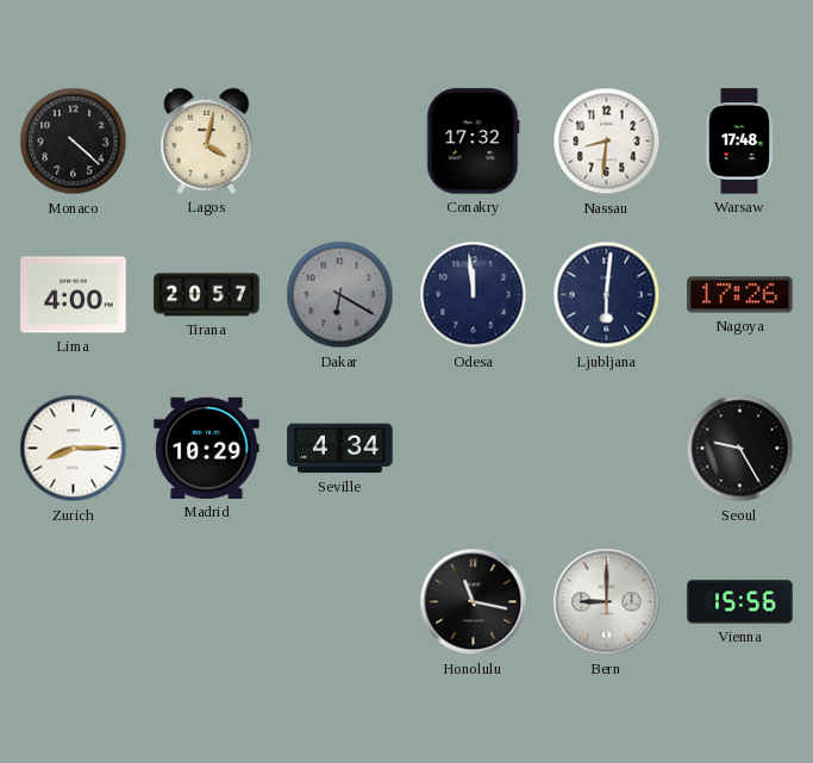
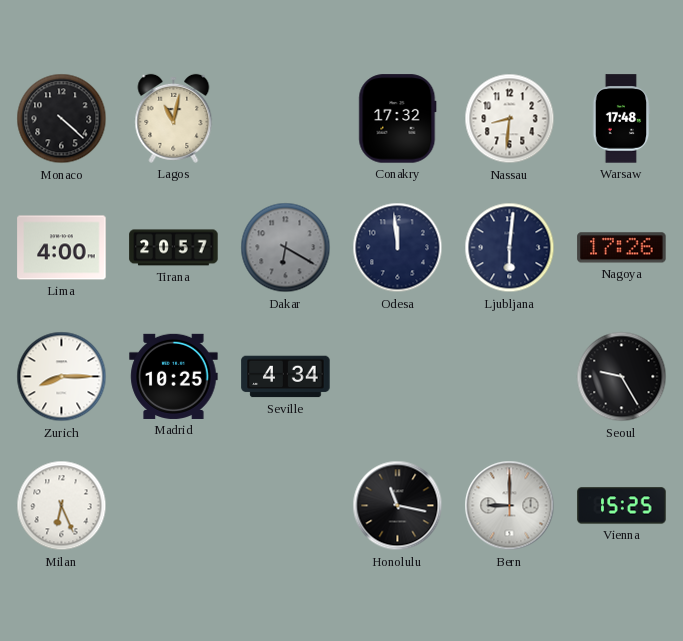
Lagos: 4:02 -> 11:02 (174, 118)
Madrid: 10:29 -> 10:25 (174, 376)
Milan: none -> 6:26 (62, 506)
Vienna: 15:56 -> 15:25 (622, 506)
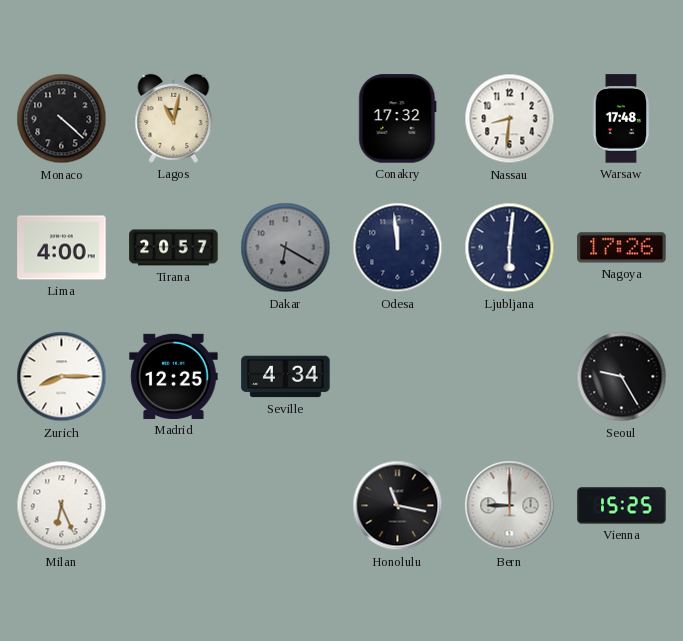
Madrid: 10:25 -> 12:25 (174, 376)
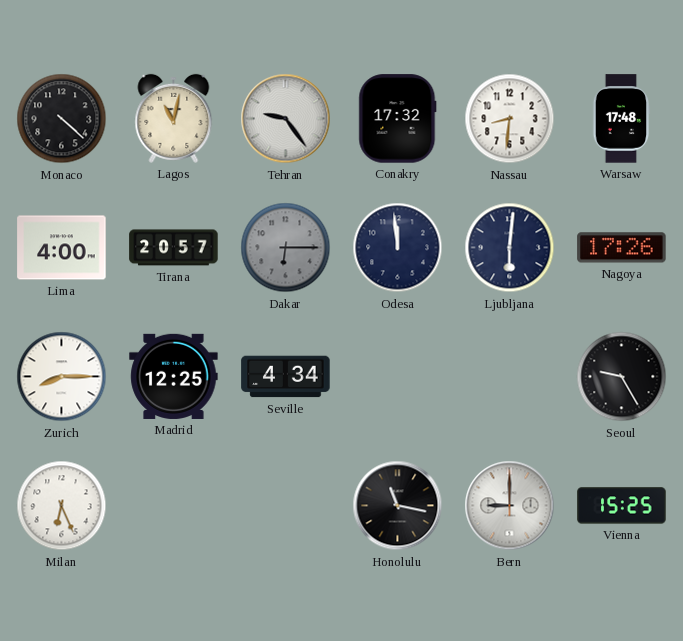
Tehran: none -> 9:24 (286, 119)
Dakar: 6:20 -> 6:15 (286, 248)
